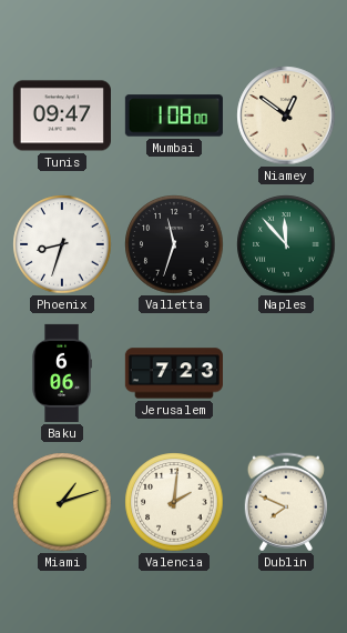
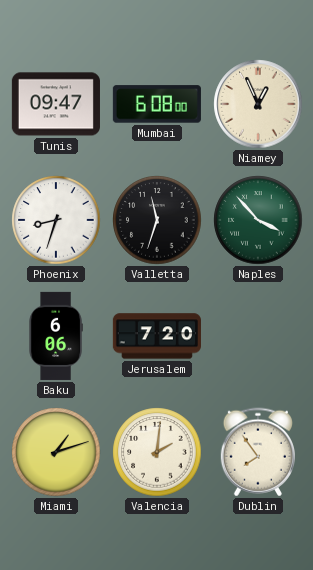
Mumbai: 1:08 -> 6:08 (157, 104)
Niamey: 12:51 -> 12:56 (258, 104)
Naples: 11:53 -> 3:53 (258, 220)
Jerusalem: 7:23 -> 7:20 (157, 336)
Dublin: 7:49 -> 7:54 (258, 452)
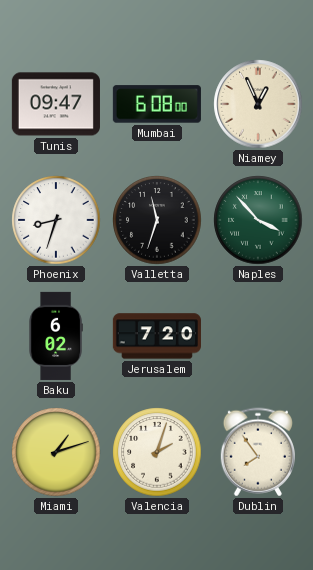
Baku: 6:06 -> 6:02 (56, 336)
Valencia: 2:01 -> 2:03 (157, 452)
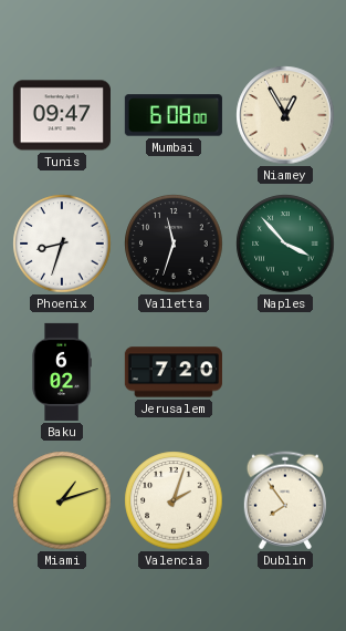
Niamey: 12:56 -> 12:55 (285, 115)
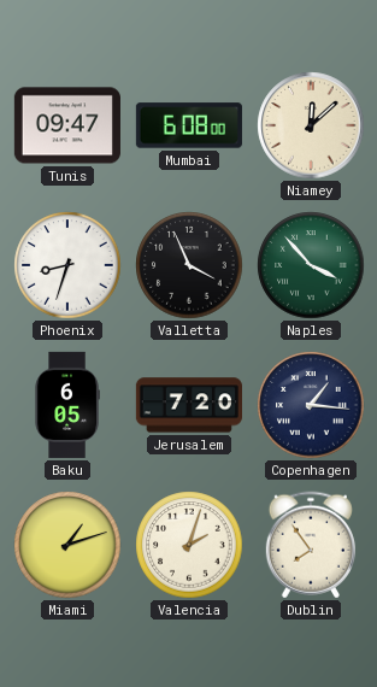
Niamey: 12:55 -> 12:08 (311, 125)
Valletta: 11:33 -> 3:56 (189, 265)
Baku: 6:02 -> 6:05 (67, 405)
Copenhagen: none -> 1:16 (311, 405)
